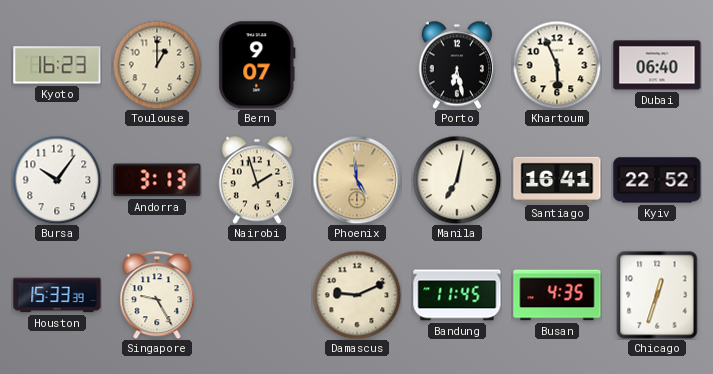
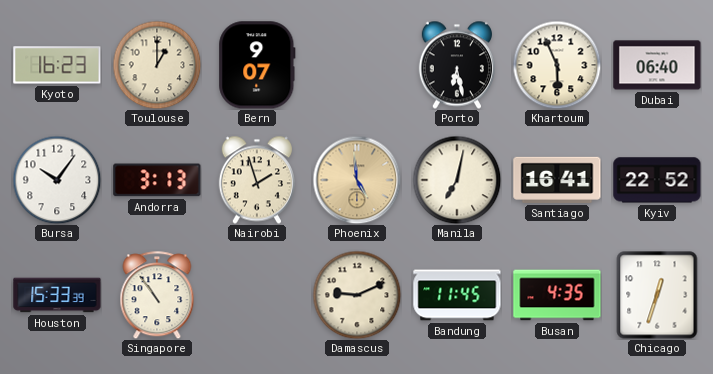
Singapore: 9:25 -> 10:54 (157, 295)
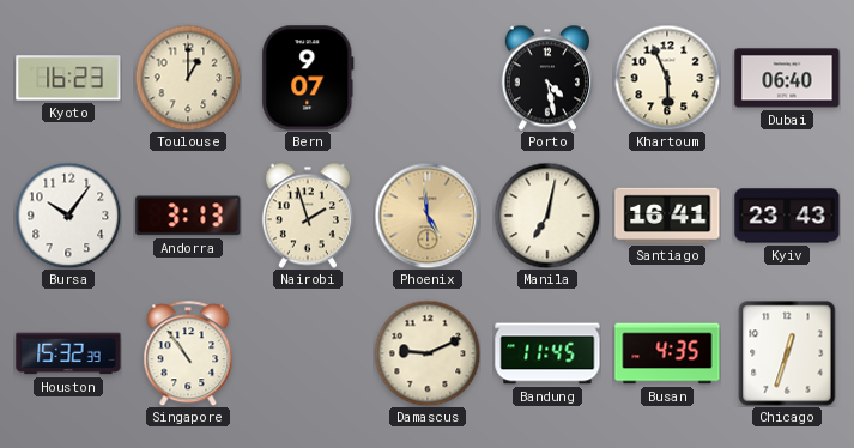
Porto: 6:28 -> 4:28 (547, 78)
Kyiv: 22:52 -> 23:43 (787, 216)
Houston: 15:33 -> 15:32 (68, 353)
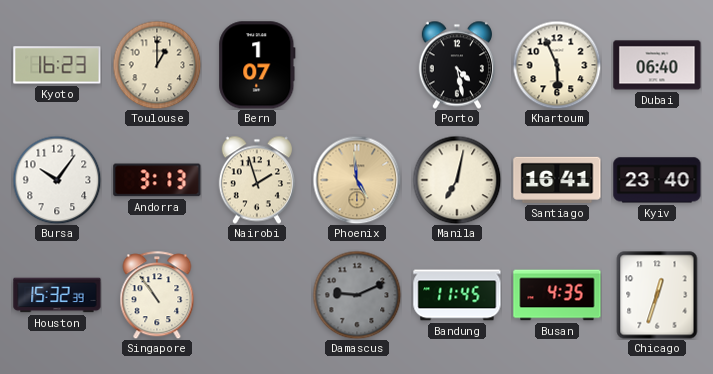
Bern: 9:07 -> 1:07 (257, 65)
Kyiv: 23:43 -> 23:40 (657, 180)
Damascus dial: cream -> grey (357, 295)
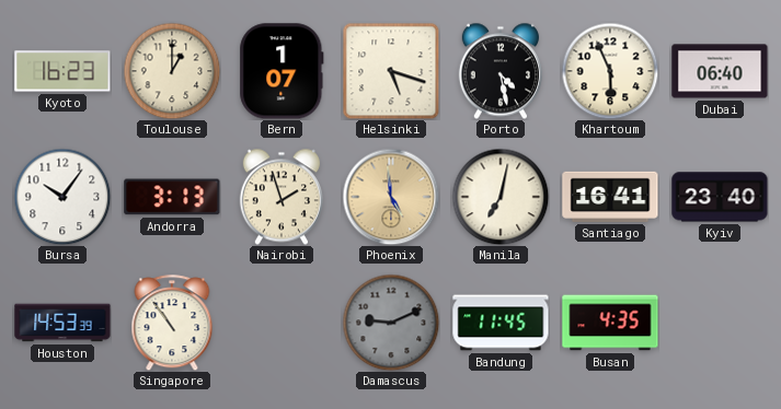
Helsinki: none -> 5:18 (391, 71)
Houston: 15:32 -> 14:53 (62, 323)
Chicago: 12:33 -> none (657, 295)
